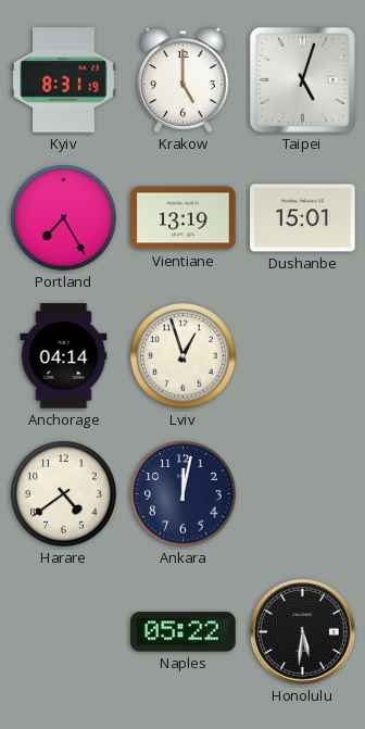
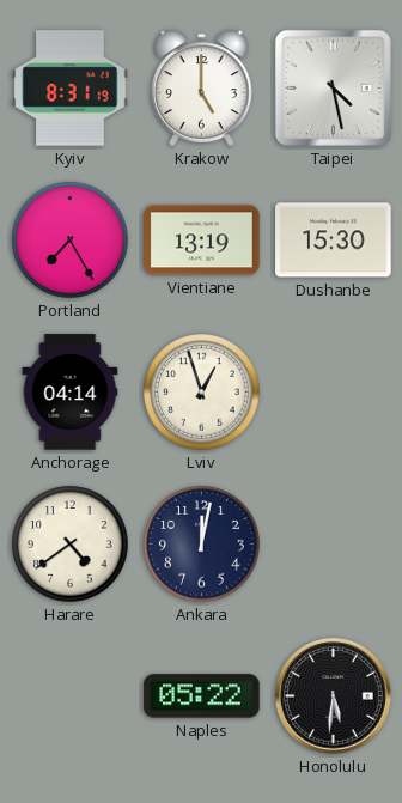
Taipei: 5:03 -> 4:28 (333, 87)
Dushanbe: 15:01 -> 15:30 (334, 241)
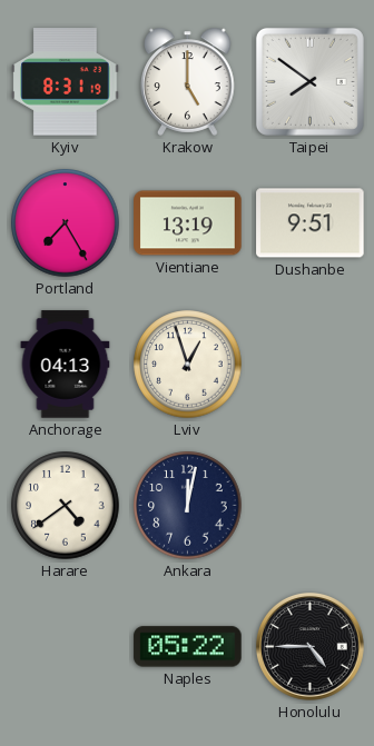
Taipei: 4:28 -> 7:51 (309, 81)
Dushanbe: 15:30 -> 9:51 (311, 223)
Anchorage: 04:14 -> 04:13 (66, 365)
Honolulu: 5:31 -> 4:45 (309, 646)
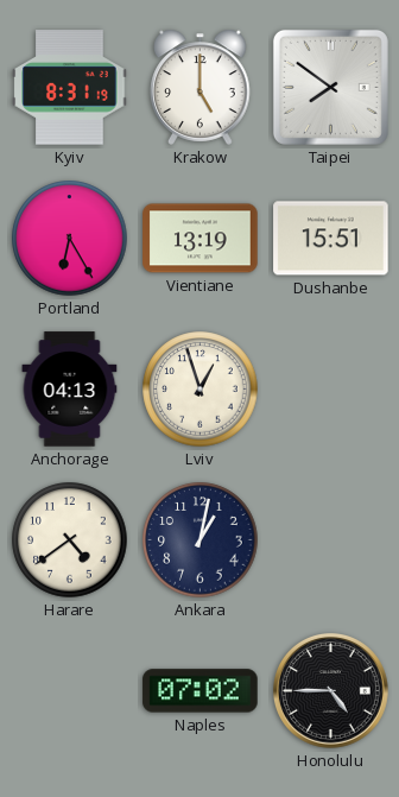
Portland: 7:25 -> 6:25 (70, 239)
Dushanbe: 9:51 -> 15:51 (331, 239)
Ankara: 12:02 -> 1:02 (201, 540)
Naples: 05:22 -> 07:02 (201, 691)
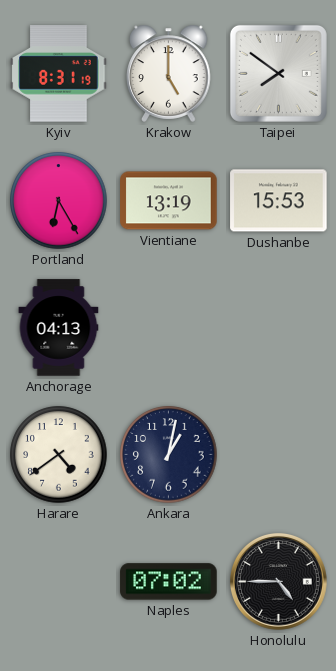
Dushanbe: 15:51 -> 15:53 (279, 201)
Lviv: 12:57 -> none (201, 390)
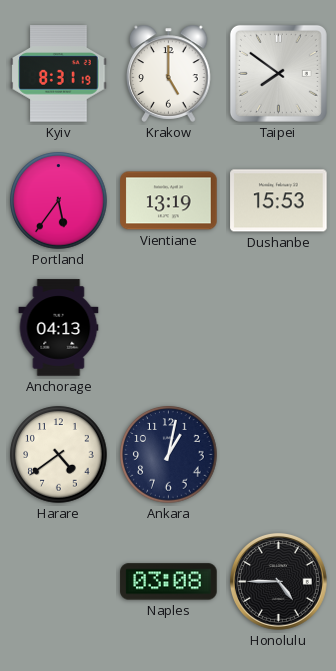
Portland: 6:25 -> 5:36 (59, 201)
Naples: 07:02 -> 03:08 (169, 582)
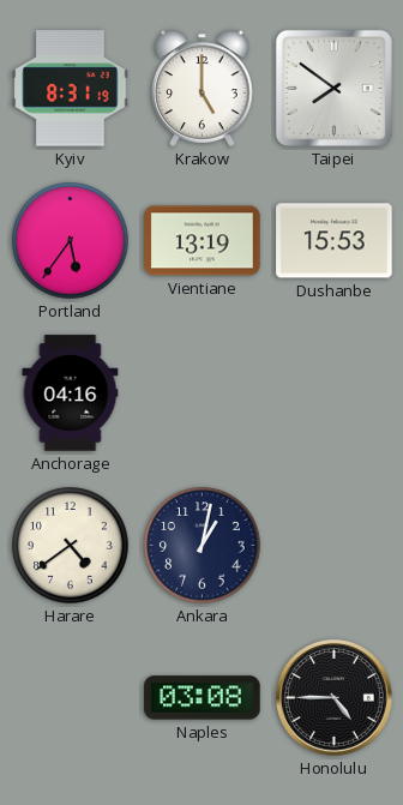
Anchorage: 04:13 -> 04:16 (71, 394)
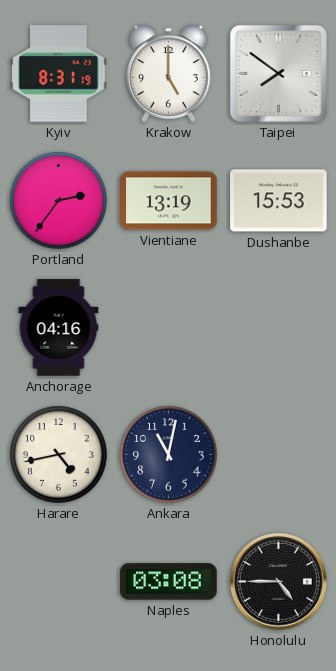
Portland: 5:36 -> 2:36 (59, 201)
Harare: 4:39 -> 4:43 (59, 455)
Ankara: 1:02 -> 11:02 (169, 455)
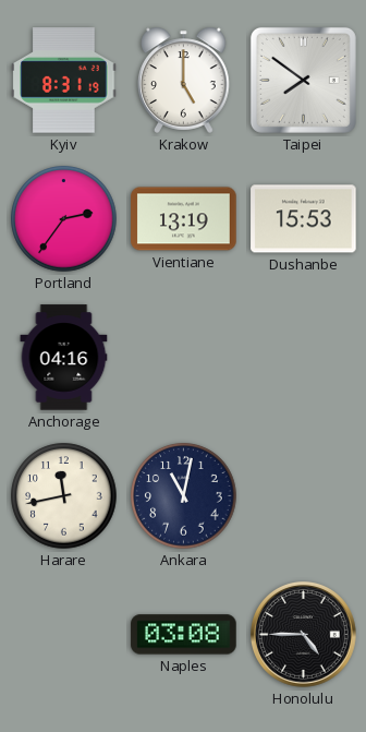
Harare: 4:43 -> 11:43 (64, 496)
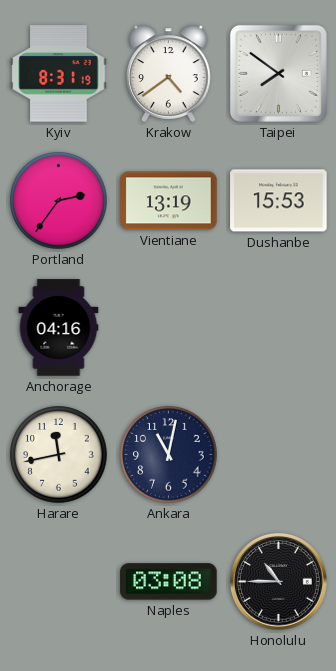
Krakow: 5:00 -> 4:39 (169, 73)
Honolulu: 4:45 -> 10:45 (278, 581)
